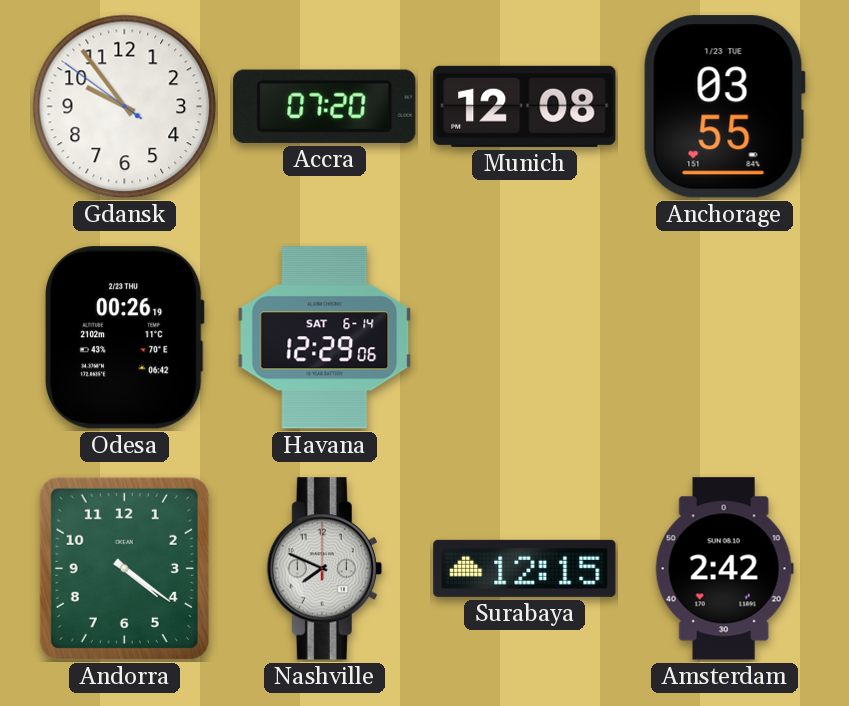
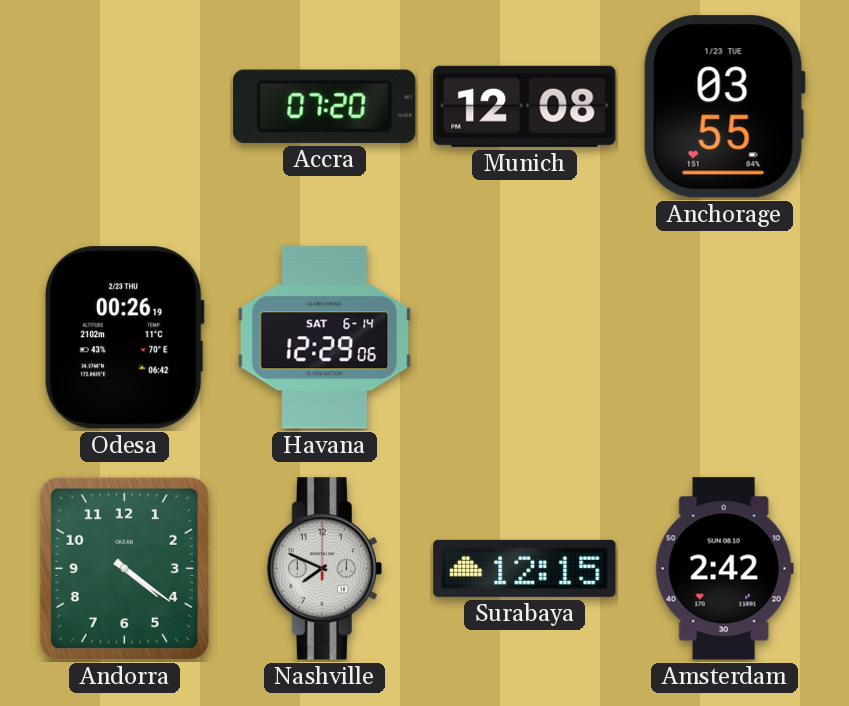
Gdansk: 9:53 -> none (125, 107)
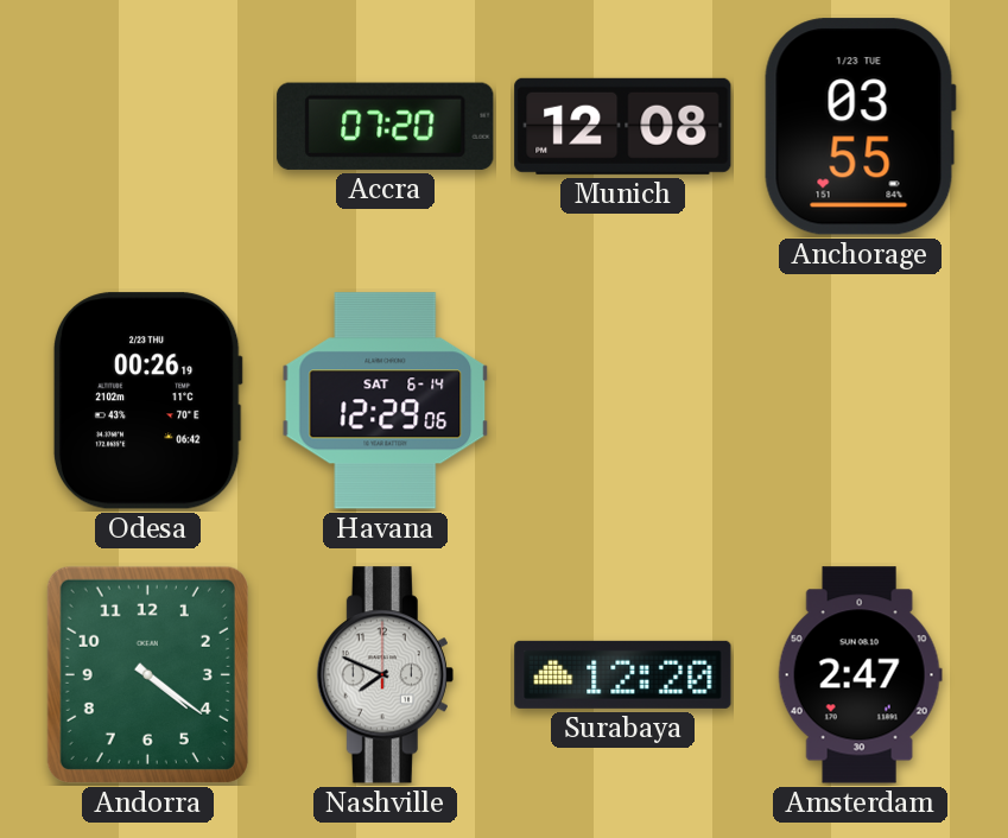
Surabaya: 12:15 -> 12:20 (623, 674)
Amsterdam: 2:42 -> 2:47 (860, 675)
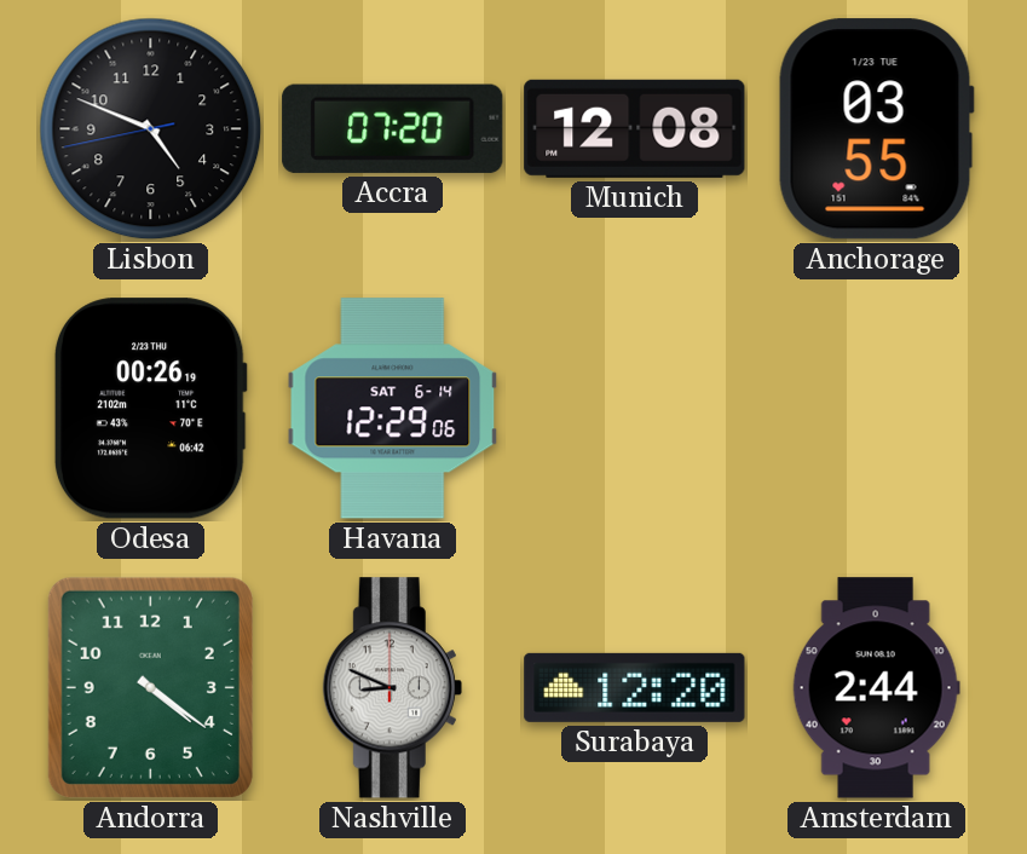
Lisbon: none -> 4:48 (151, 129)
Nashville: 7:49 -> 8:49 (392, 688)
Amsterdam: 2:47 -> 2:44 (876, 688)
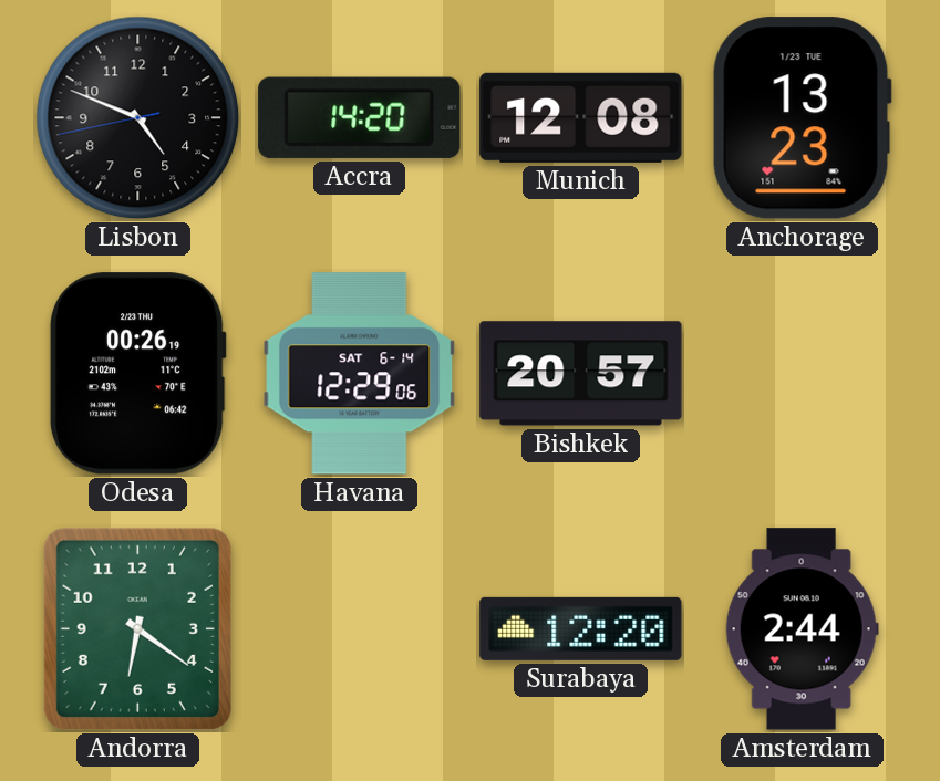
Accra: 07:20 -> 14:20 (360, 117)
Anchorage: 03:55 -> 13:23 (802, 118)
Bishkek: none -> 20:57 (581, 374)
Andorra: 4:21 -> 6:21 (137, 628)
Nashville: 8:49 -> none (392, 688)
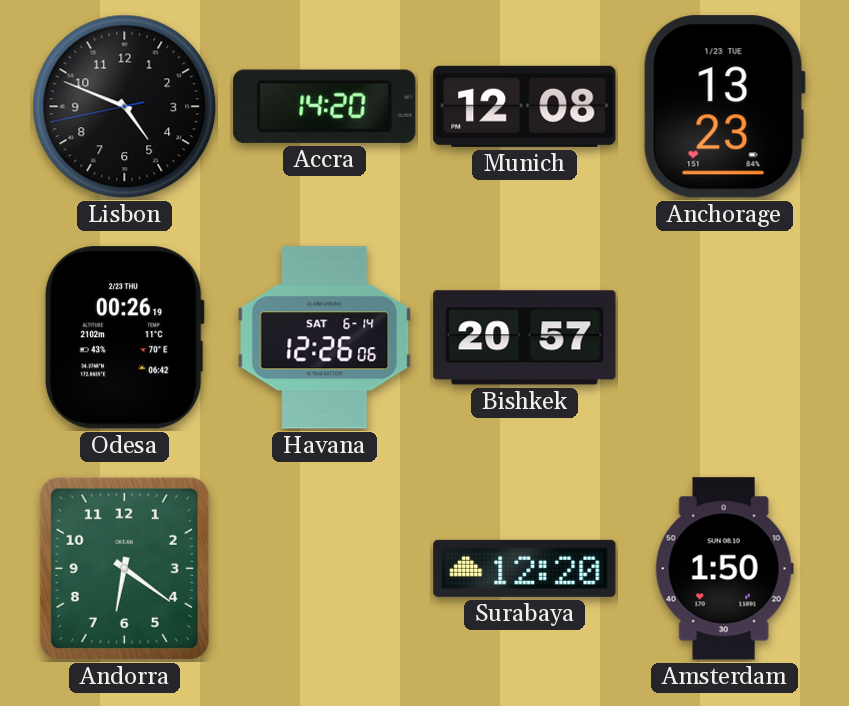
Havana: 12:29 -> 12:26 (325, 338)
Amsterdam: 2:44 -> 1:50 (724, 569)
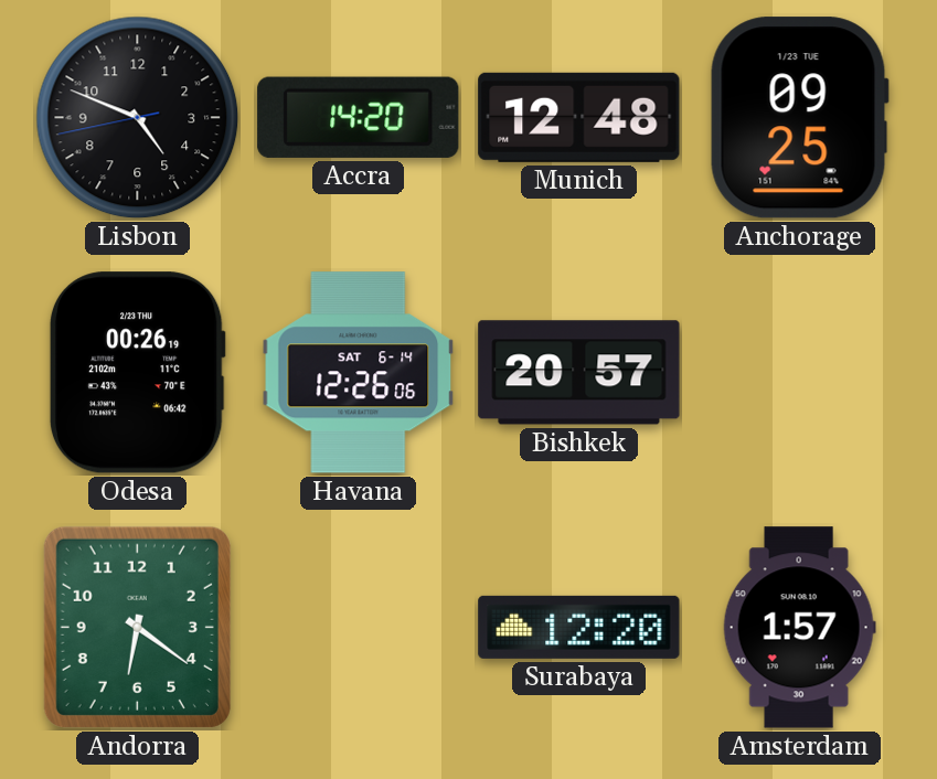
Munich: 12:08 -> 12:48 (579, 117)
Anchorage: 13:23 -> 09:25 (799, 118)
Amsterdam: 1:50 -> 1:57 (799, 628)
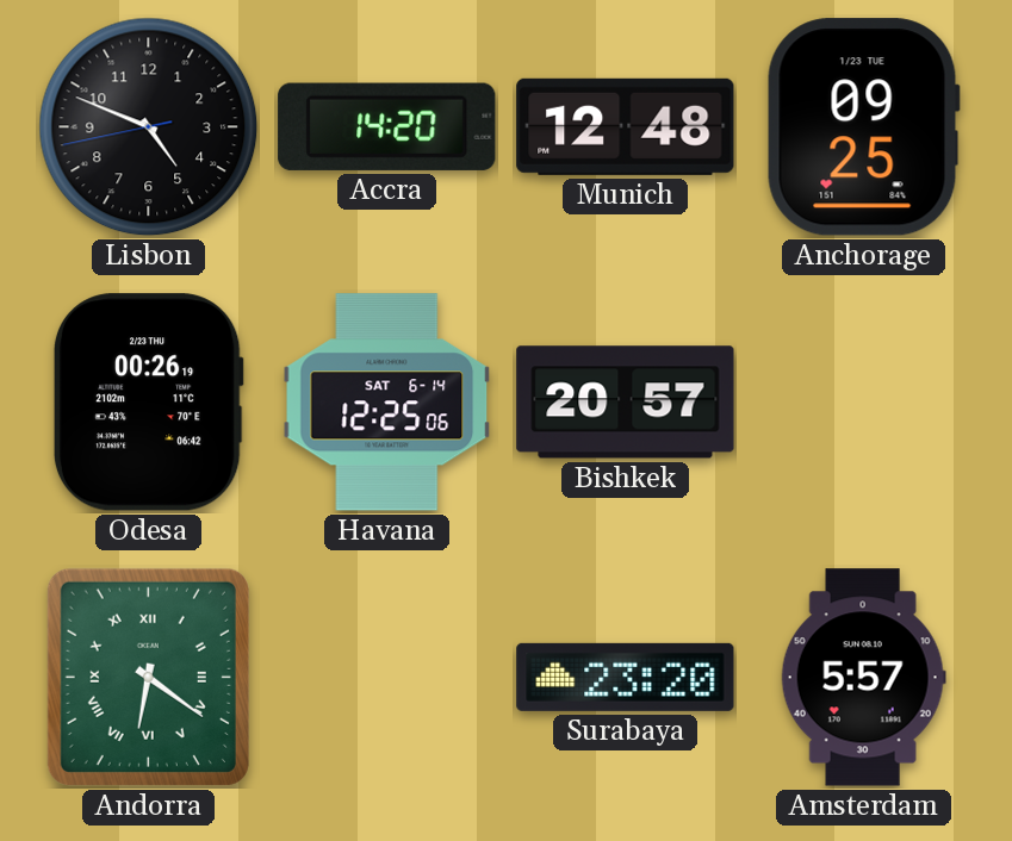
Havana: 12:26 -> 12:25 (387, 403)
Andorra numerals: Arabic -> Roman (148, 677)
Surabaya: 12:20 -> 23:20 (626, 677)
Amsterdam: 1:57 -> 5:57 (863, 678)
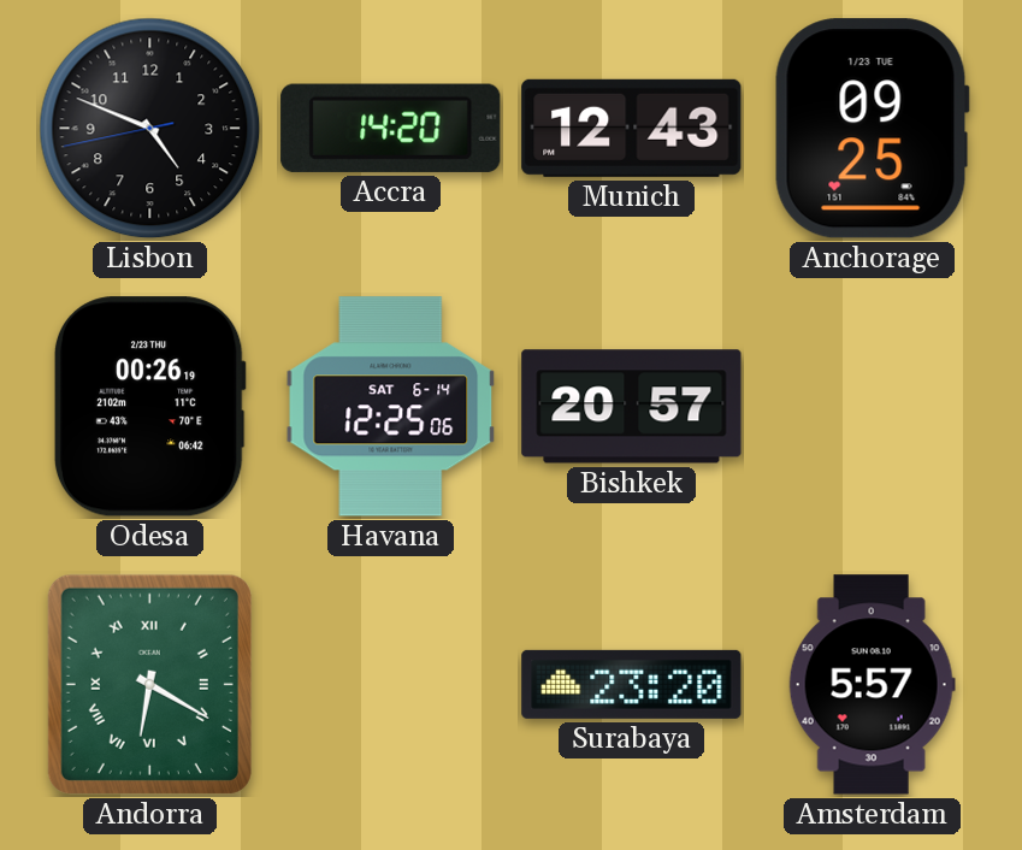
Munich: 12:48 -> 12:43 (632, 128)
Andorra: 6:21 -> 6:20 (149, 684)
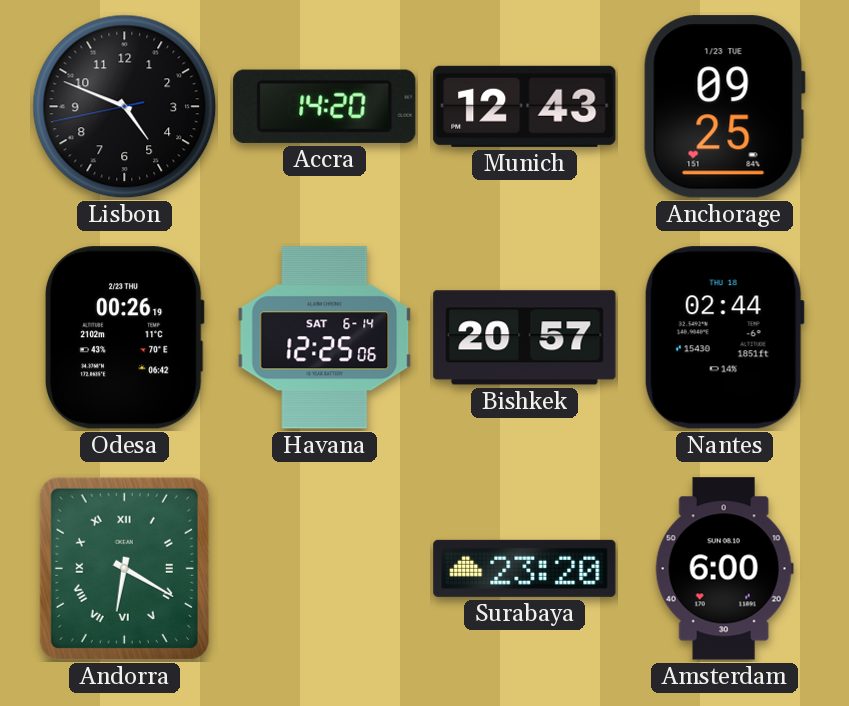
Nantes: none -> 02:44 (724, 338)
Amsterdam: 5:57 -> 6:00 (724, 569)
